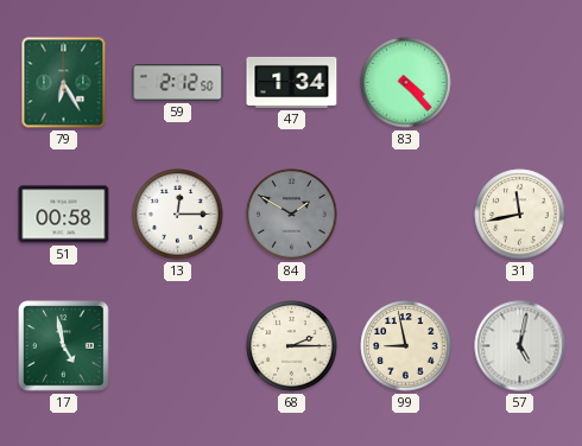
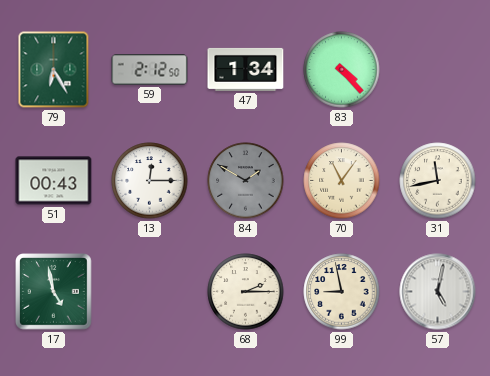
51: 00:58 -> 00:43 (54, 181)
70: none -> 11:06 (342, 181)
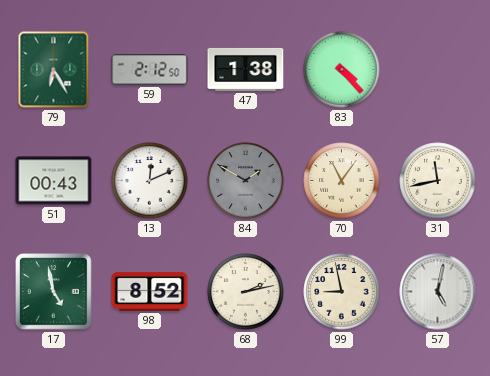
47: 1:34 -> 1:38 (246, 69)
13: 12:15 -> 12:11 (150, 181)
98: none -> 8:52 (150, 291)
68: 2:15 -> 2:13 (246, 292)
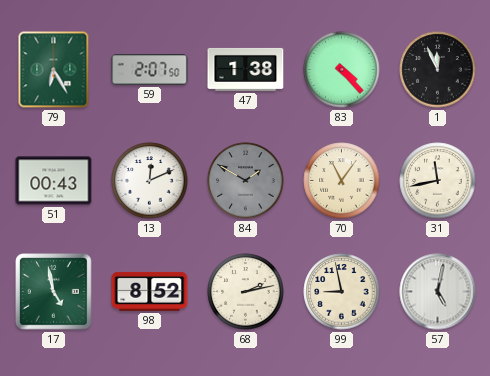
59: 2:12 -> 2:07 (150, 70)
1: none -> 11:56 (438, 70)
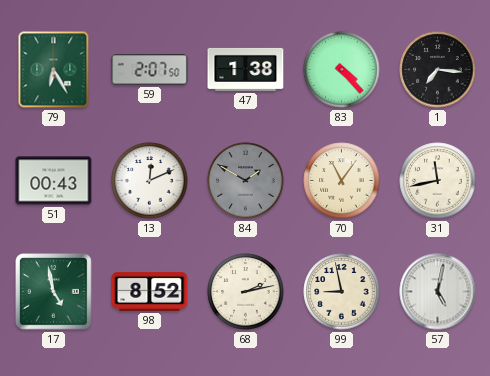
1: 11:56 -> 7:16 (438, 70)
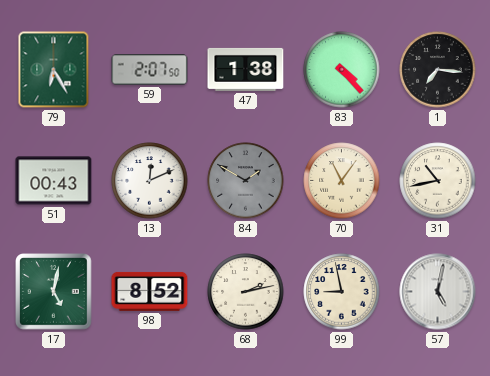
31: 11:43 -> 10:43 (438, 181)
17: 4:58 -> 5:02 (54, 292)
